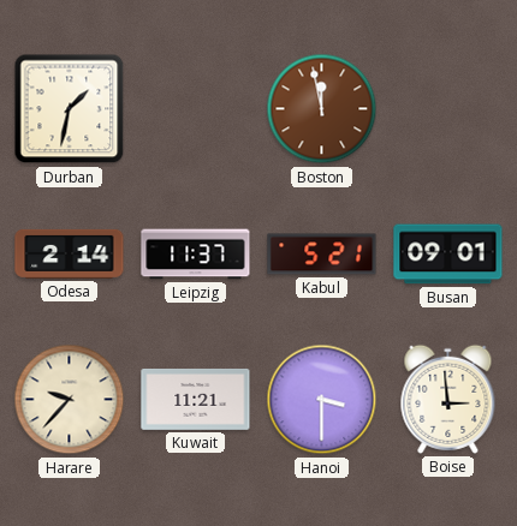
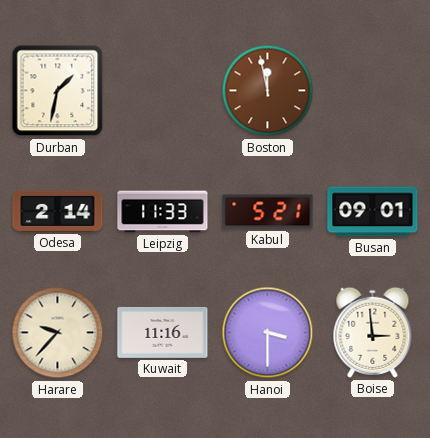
Leipzig: 11:37 -> 11:33 (163, 212)
Kuwait: 11:21 -> 11:16 (163, 332)
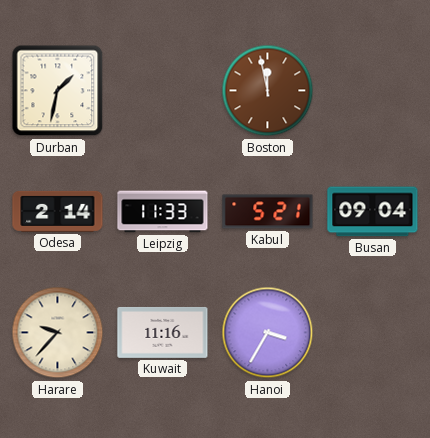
Busan: 09:01 -> 09:04 (373, 212)
Hanoi: 3:30 -> 3:35 (268, 333)
Boise: 2:59 -> none (373, 332)
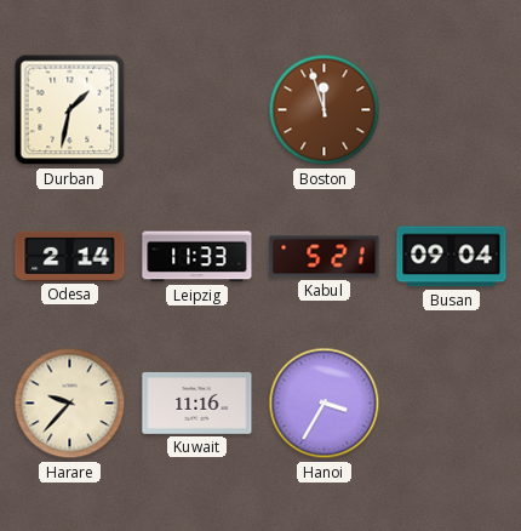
Boston: 11:58 -> 11:57 (325, 110)
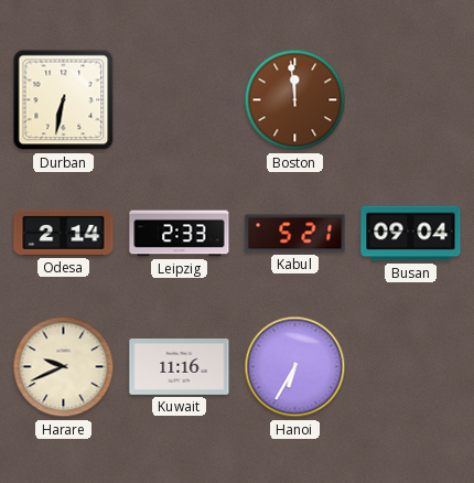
Durban: 1:32 -> 6:32 (64, 100)
Boston: 11:57 -> 11:59 (295, 100)
Leipzig: 11:33 -> 2:33 (180, 234)
Harare: 9:37 -> 9:41 (64, 367)
Hanoi: 3:35 -> 6:35 (295, 367)
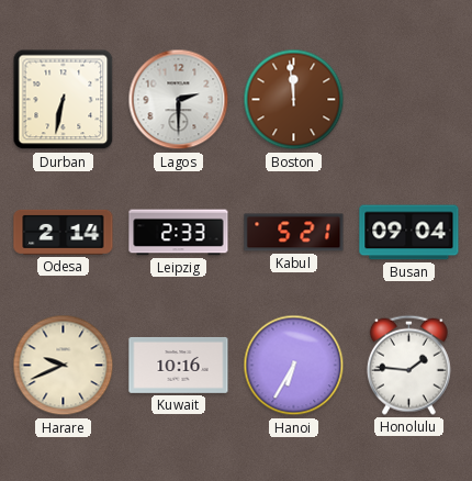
Lagos: none -> 2:30 (179, 100)
Kuwait: 11:16 -> 10:16 (179, 365)
Honolulu: none -> 1:46 (408, 365)
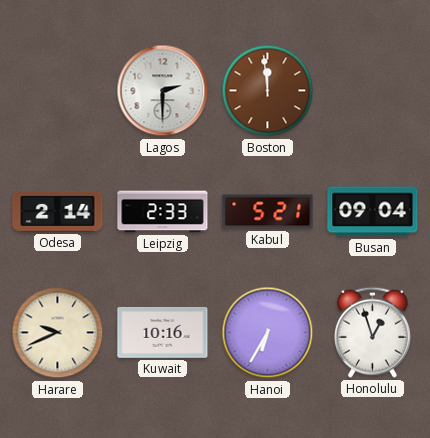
Durban: 6:32 -> none (64, 100)
Honolulu: 1:46 -> 12:57 (372, 332)
